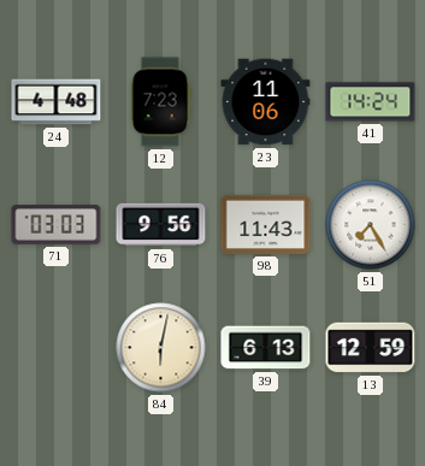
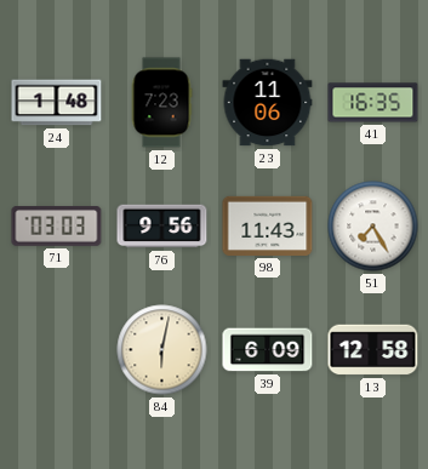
24: 4:48 -> 1:48 (57, 103)
41: 14:24 -> 16:35 (373, 103)
39: 6:13 -> 6:09 (268, 350)
13: 12:59 -> 12:58 (373, 350)
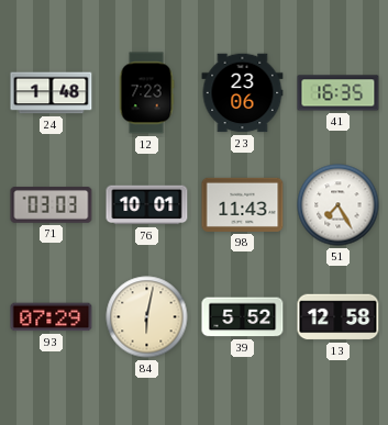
23: 11:06 -> 23:06 (243, 93)
76: 9:56 -> 10:01 (147, 205)
93: none -> 07:29 (52, 317)
39: 6:09 -> 5:52 (243, 317)
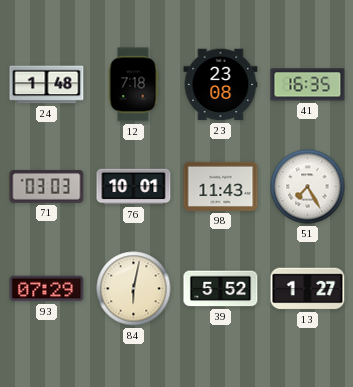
12: 7:23 -> 7:18 (133, 85)
23: 23:06 -> 23:08 (221, 85)
13: 12:58 -> 1:27 (308, 289)
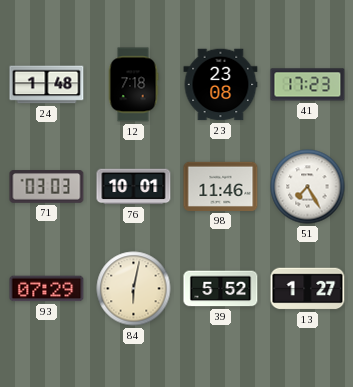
41: 16:35 -> 17:23 (308, 85)
98: 11:43 -> 11:46 (221, 186)
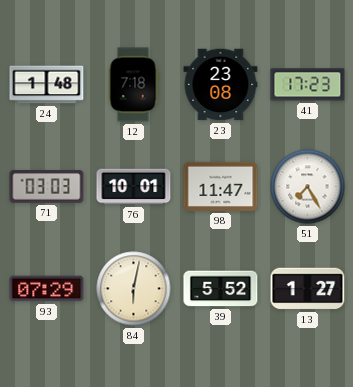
98: 11:46 -> 11:47 (221, 186)
